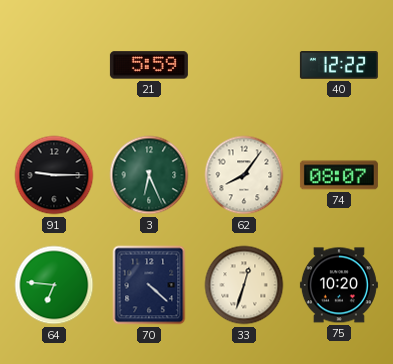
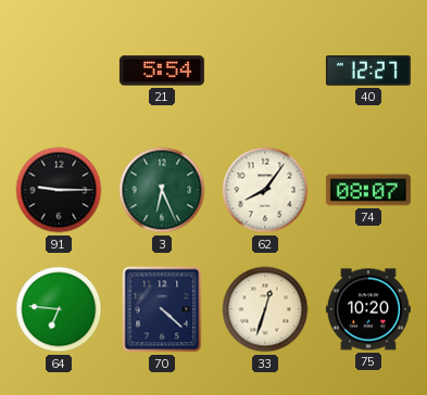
21: 5:59 -> 5:54 (162, 71)
40: 12:22 -> 12:27 (368, 71)
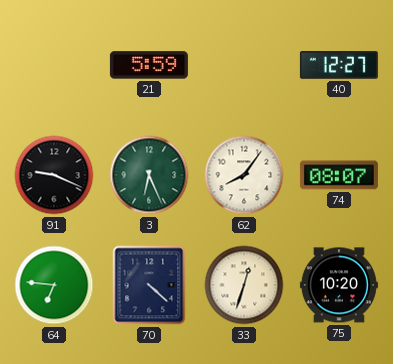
21: 5:54 -> 5:59 (149, 65)
91: 9:15 -> 9:19 (54, 175)
